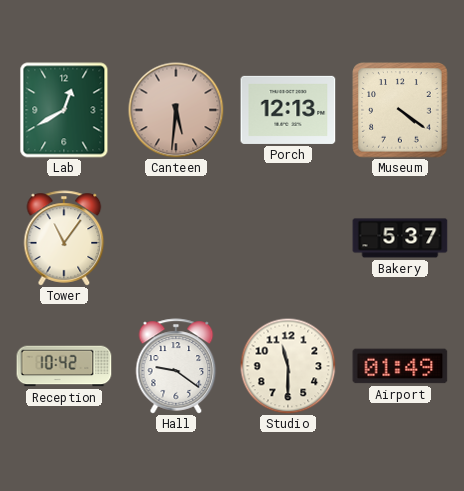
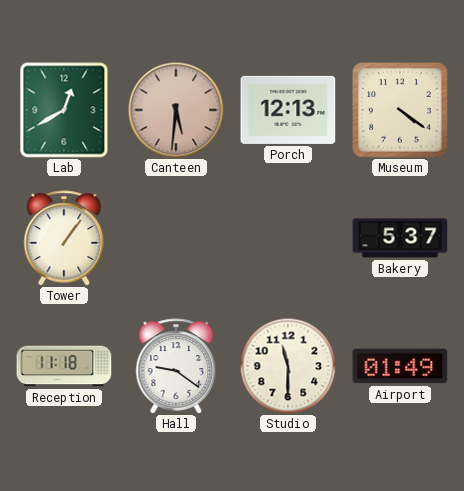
Tower: 11:06 -> 1:06 (64, 238)
Reception: 10:42 -> 11:18 (64, 366)
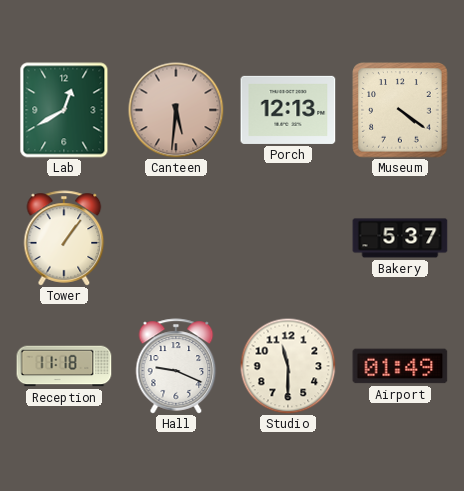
Hall: 9:21 -> 9:19 (176, 366)
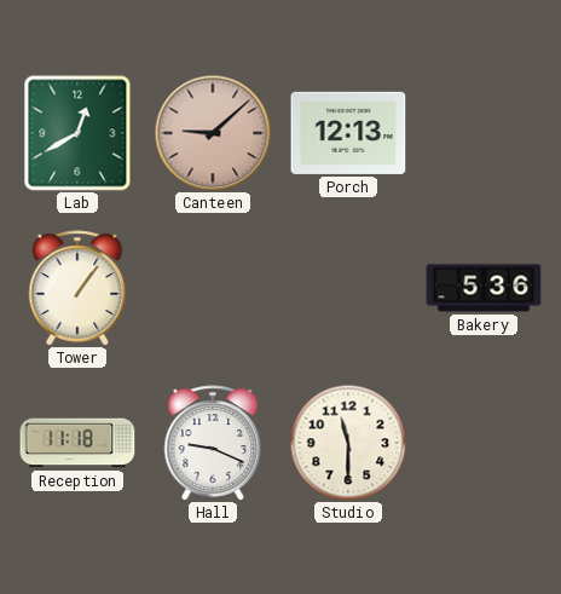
Canteen: 5:31 -> 9:08 (213, 133)
Museum: 4:21 -> none (400, 110)
Bakery: 5:37 -> 5:36 (484, 288)
Airport: 01:49 -> none (400, 366)
